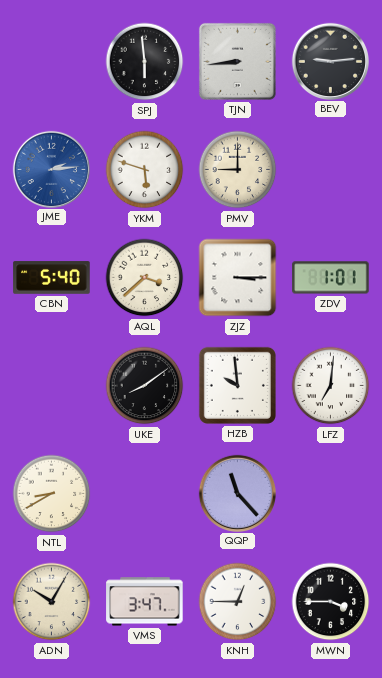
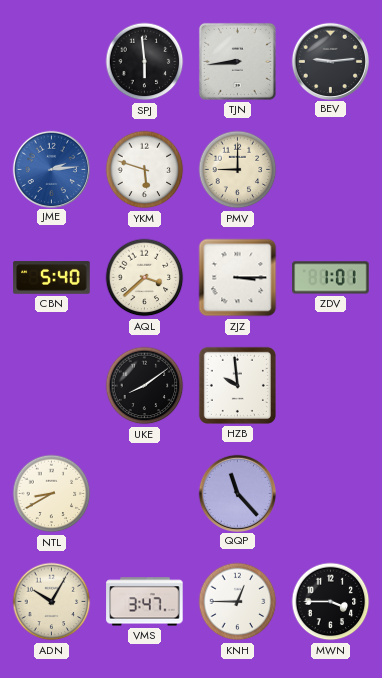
LFZ: 7:01 -> none (331, 386)
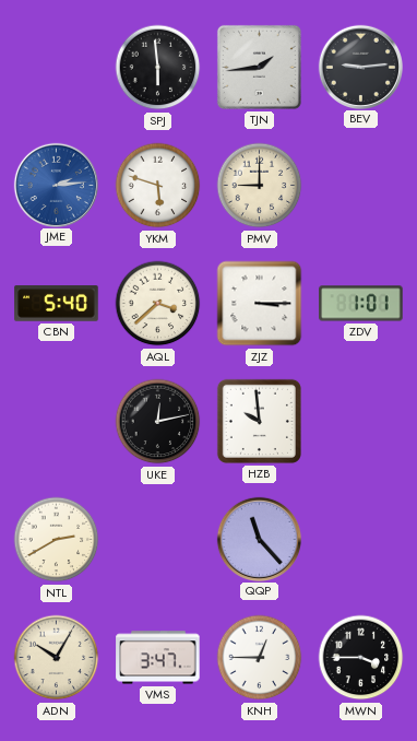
TJN: 8:44 -> 1:44 (259, 67)
UKE: 8:09 -> 12:13 (158, 422)
NTL: 8:40 -> 2:40 (57, 540)
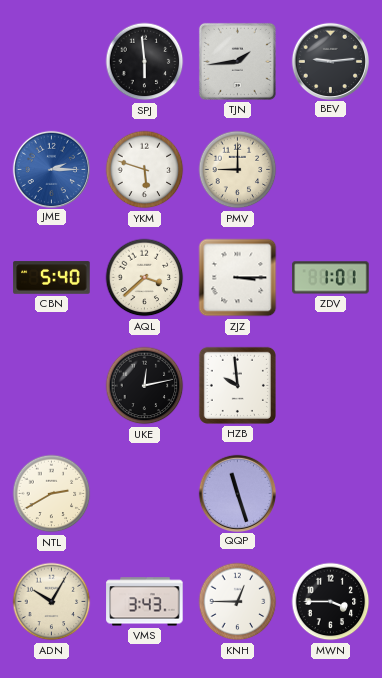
JME: 2:14 -> 2:15 (51, 169)
QQP: 11:23 -> 11:27 (237, 493)
VMS: 3:47 -> 3:43 (145, 602)
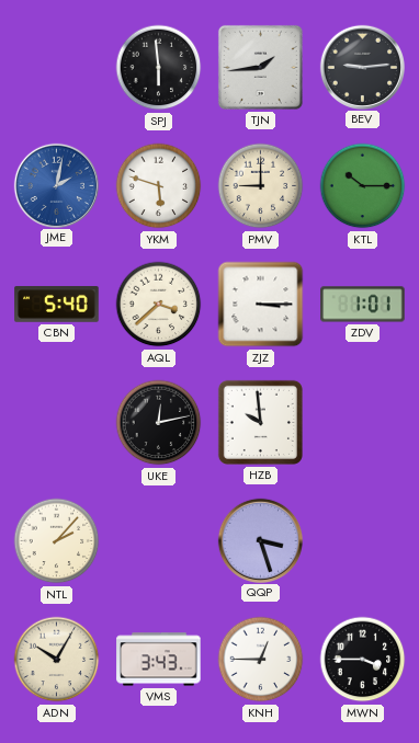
JME: 2:15 -> 2:02 (56, 185)
KTL: none -> 10:15 (363, 186)
NTL: 2:40 -> 2:07 (57, 541)
QQP: 11:27 -> 3:27 (260, 540)
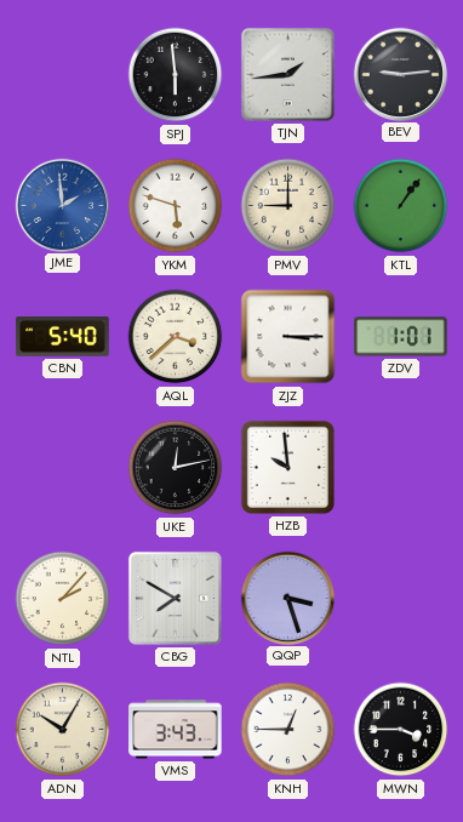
JME: 2:02 -> 1:59 (62, 205)
KTL: 10:15 -> 1:06 (401, 206)
CBG: none -> 7:50 (175, 598)
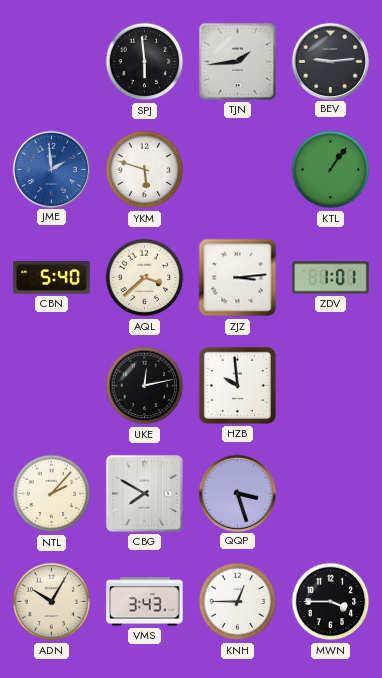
PMV: 9:00 -> none (288, 206)
ZJZ: 3:15 -> 3:14 (238, 278)
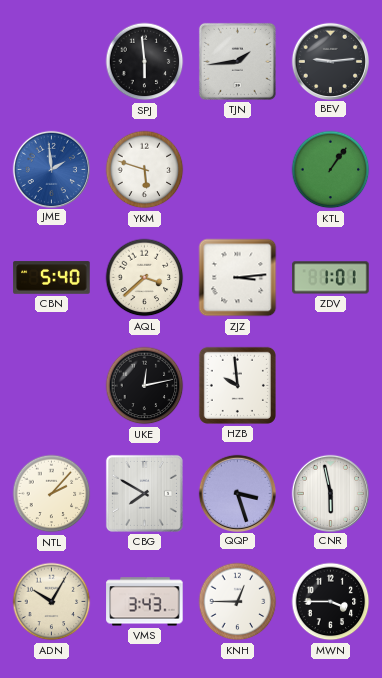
CNR: none -> 5:58 (330, 493)
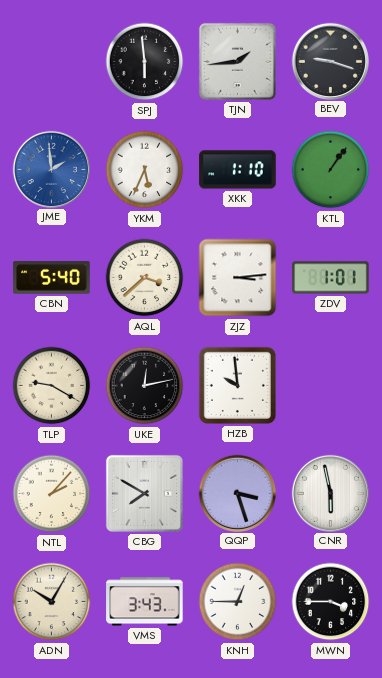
BEV: 9:14 -> 9:18 (330, 61)
YKM: 5:48 -> 5:34 (145, 170)
XKK: none -> 1:10 (238, 170)
TLP: none -> 9:20 (52, 386)
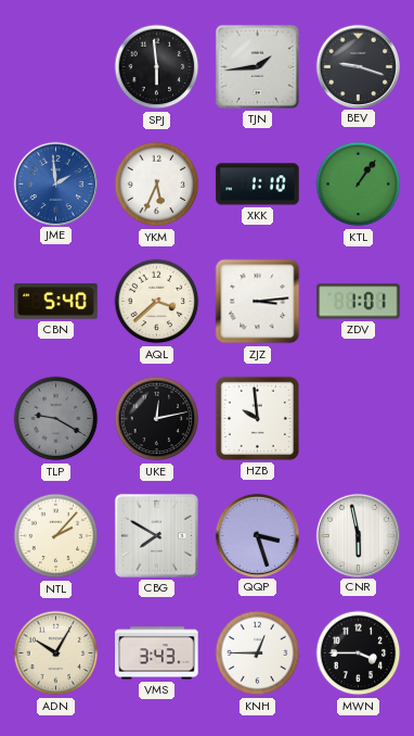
TLP dial: cream -> grey (56, 419)
